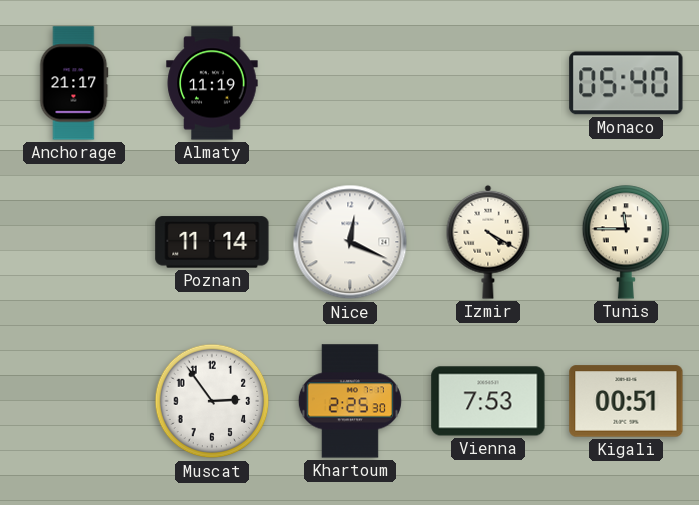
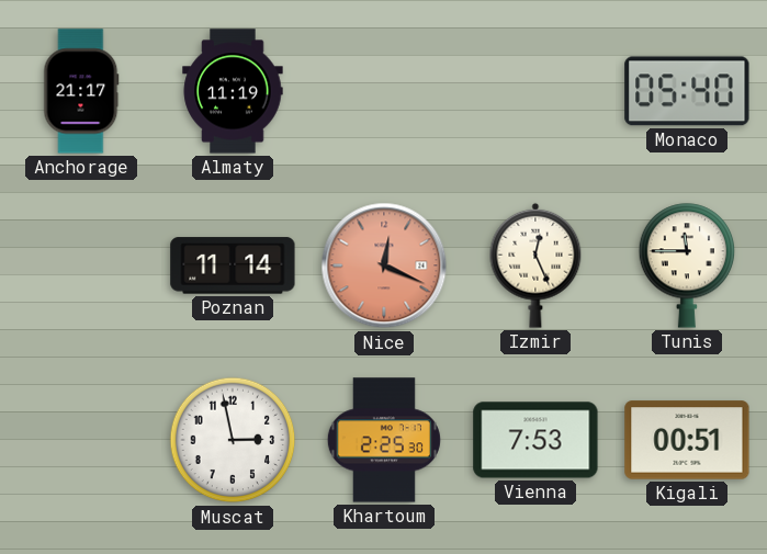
Nice dial: white -> salmon (384, 265)
Izmir: 4:20 -> 12:26 (535, 265)
Muscat: 2:54 -> 2:58 (233, 440)
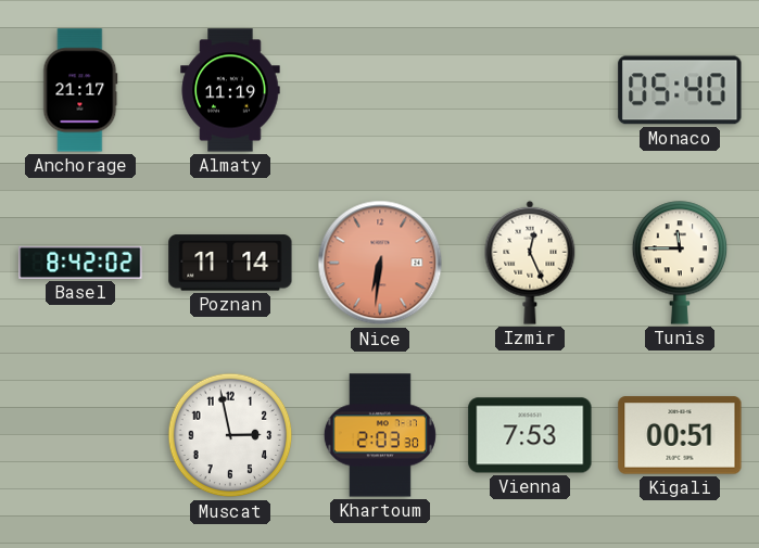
Basel: none -> 8:42 (80, 263)
Nice: 12:19 -> 6:31 (380, 263)
Khartoum: 2:25 -> 2:03 (380, 435)
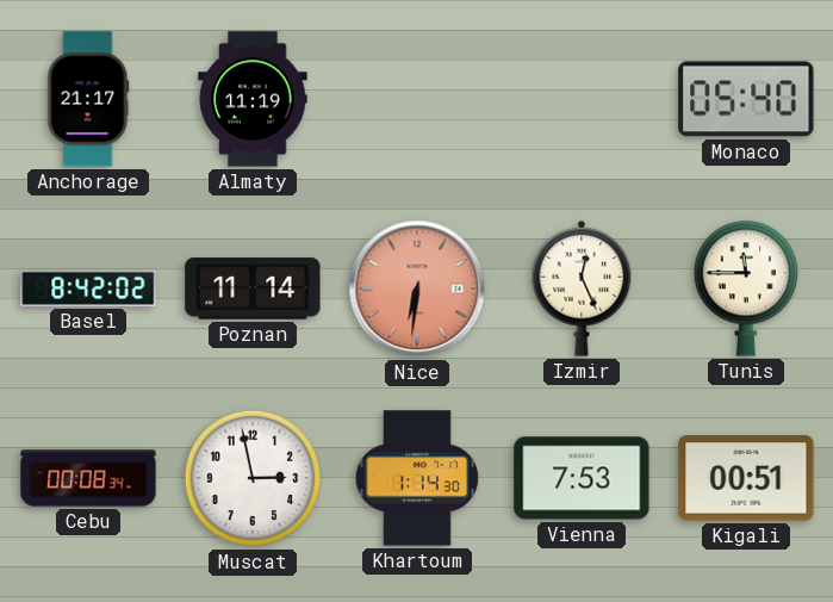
Cebu: none -> 00:08 (88, 478)
Khartoum: 2:03 -> 1:14 (417, 478)
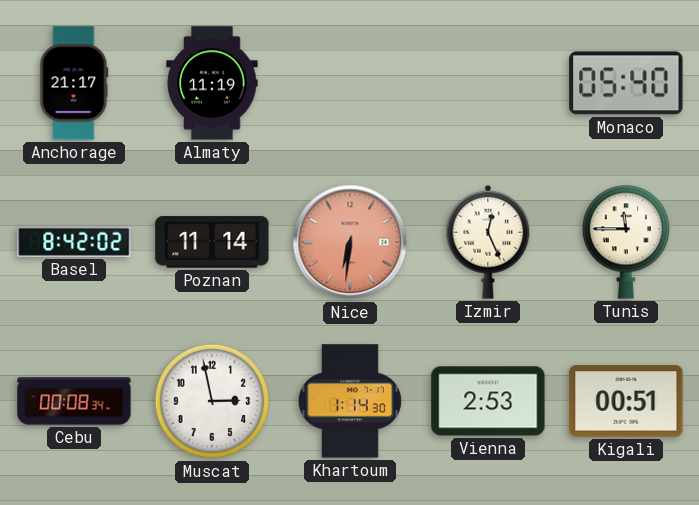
Vienna: 7:53 -> 2:53 (488, 401)
